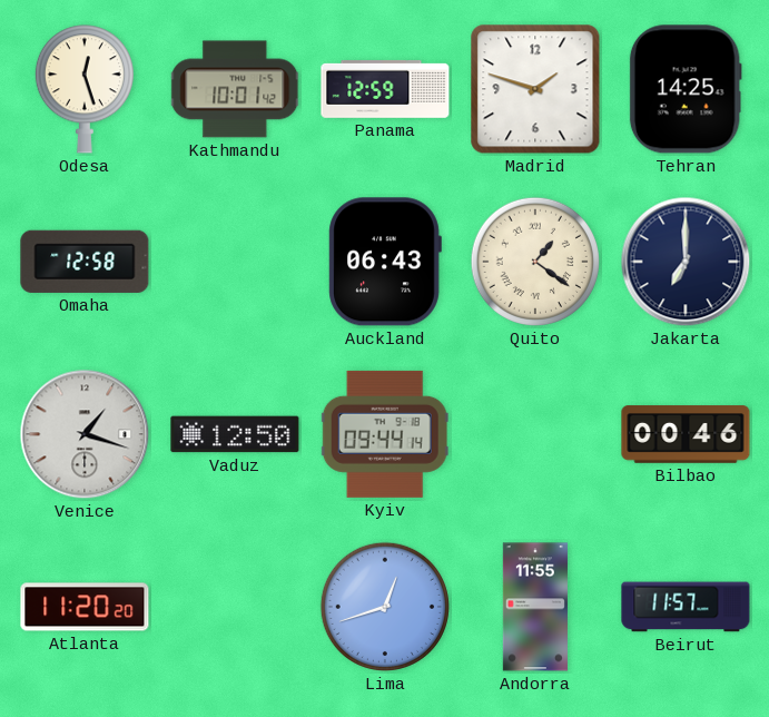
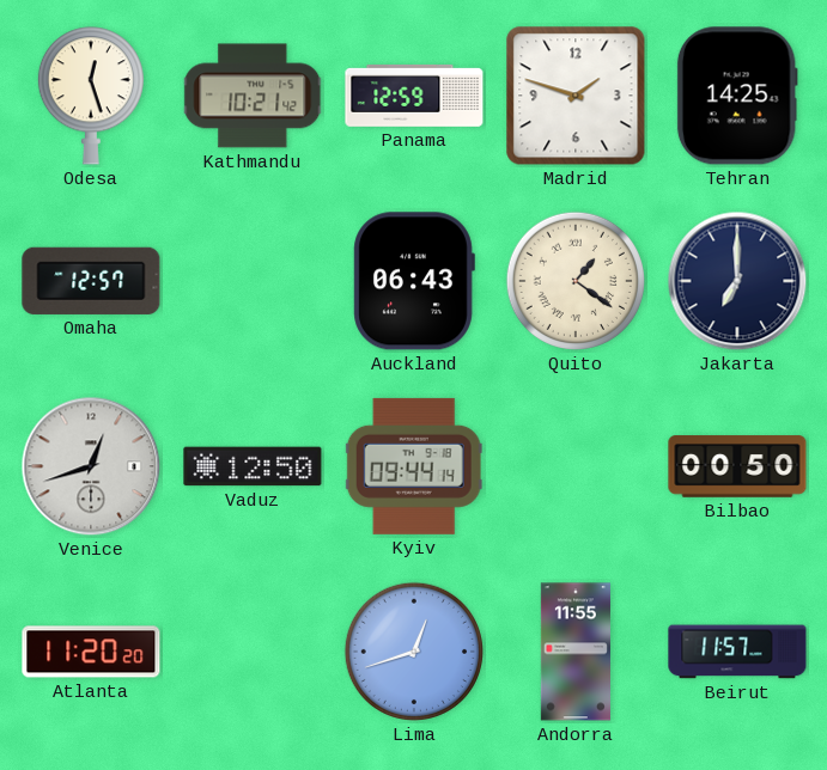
Kathmandu: 10:01 -> 10:21 (254, 96)
Omaha: 12:58 -> 12:57 (91, 281)
Venice: 1:18 -> 12:42 (91, 466)
Bilbao: 00:46 -> 00:50 (737, 466)
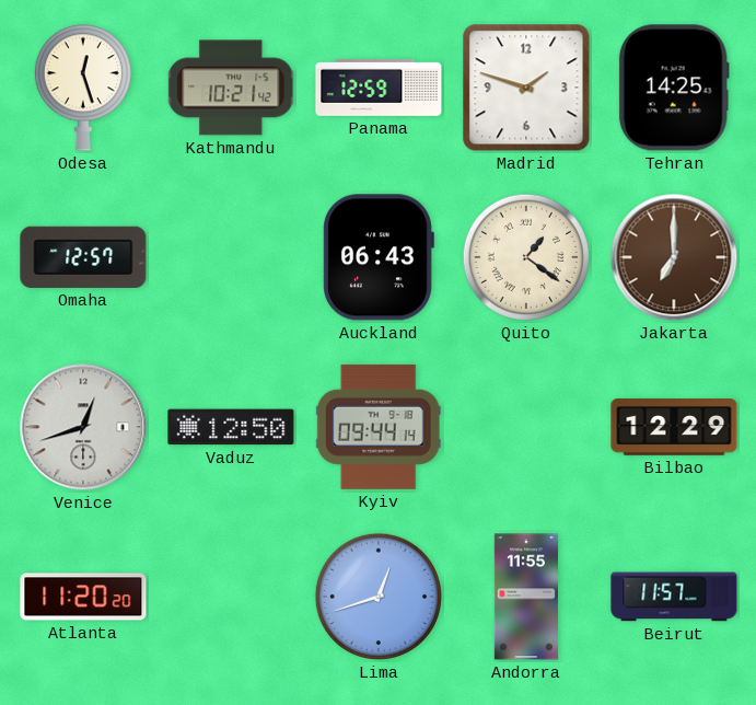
Jakarta dial: navy -> brown (674, 257)
Bilbao: 00:50 -> 12:29 (674, 427)
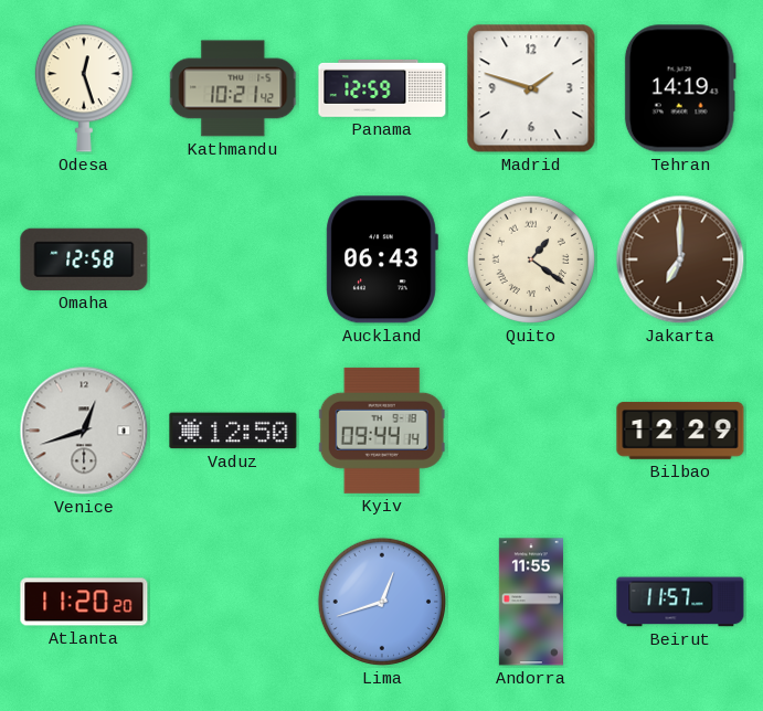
Tehran: 14:25 -> 14:19 (680, 88)
Omaha: 12:57 -> 12:58 (84, 259)
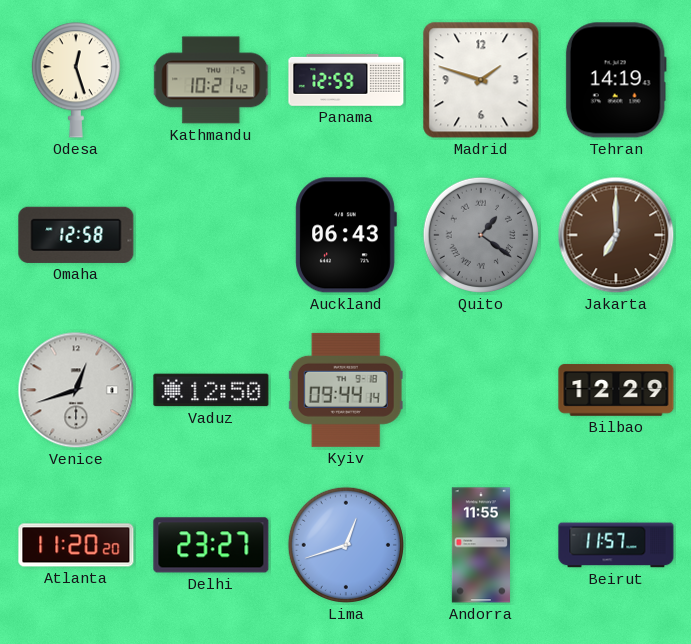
Quito dial: cream -> grey (481, 235)
Delhi: none -> 23:27 (211, 545)
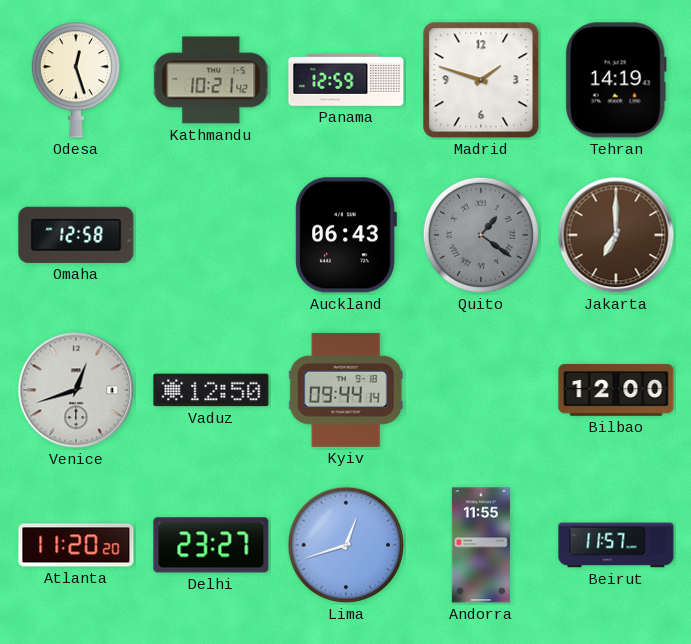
Bilbao: 12:29 -> 12:00 (616, 390)
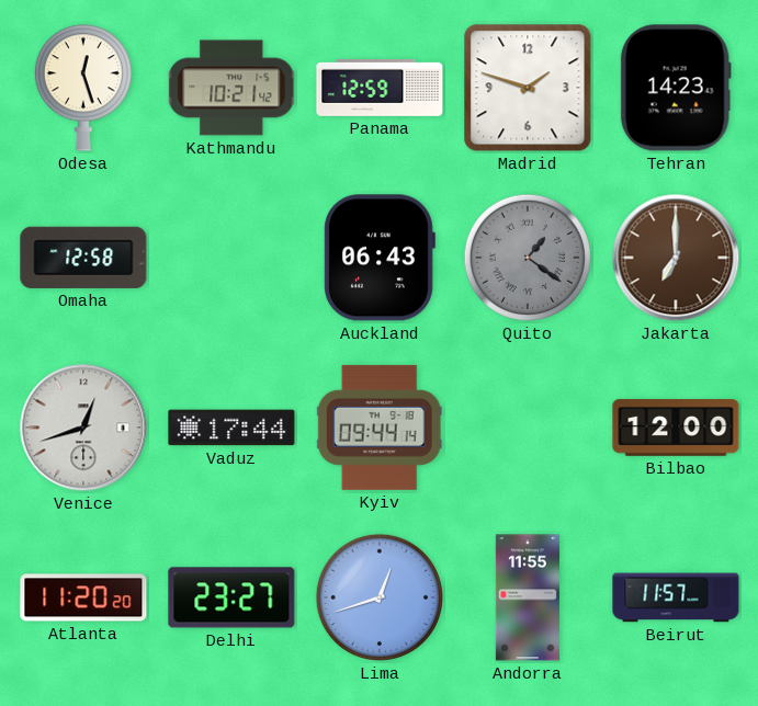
Tehran: 14:19 -> 14:23 (676, 88)
Vaduz: 12:50 -> 17:44 (231, 428)
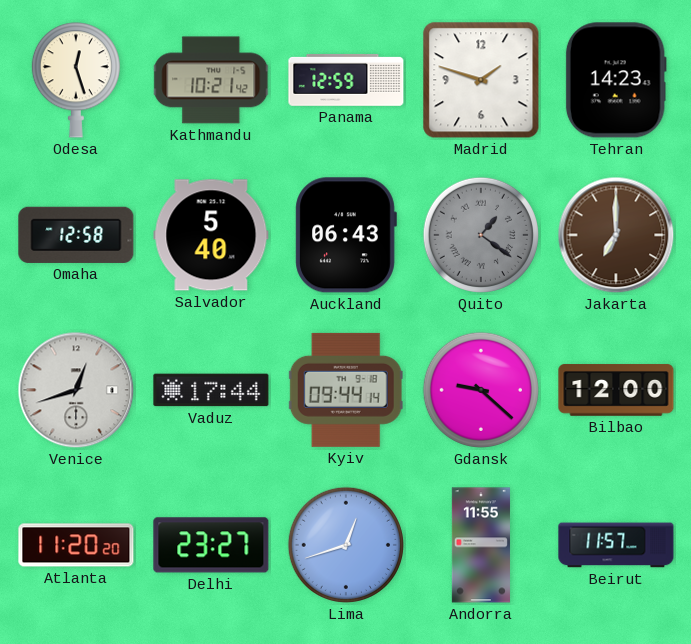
Salvador: none -> 5:40 (211, 235)
Gdansk: none -> 9:22 (481, 390)
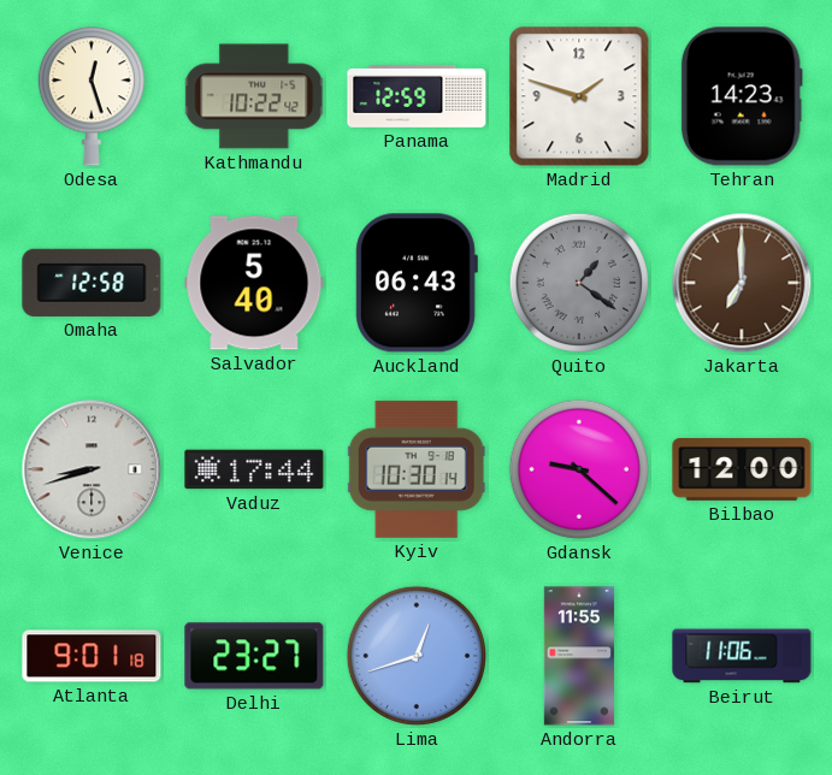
Kathmandu: 10:21 -> 10:22 (255, 96)
Venice: 12:42 -> 8:42 (92, 469)
Kyiv: 09:44 -> 10:30 (417, 469)
Atlanta: 11:20 -> 9:01 (92, 656)
Beirut: 11:57 -> 11:06 (742, 656)
